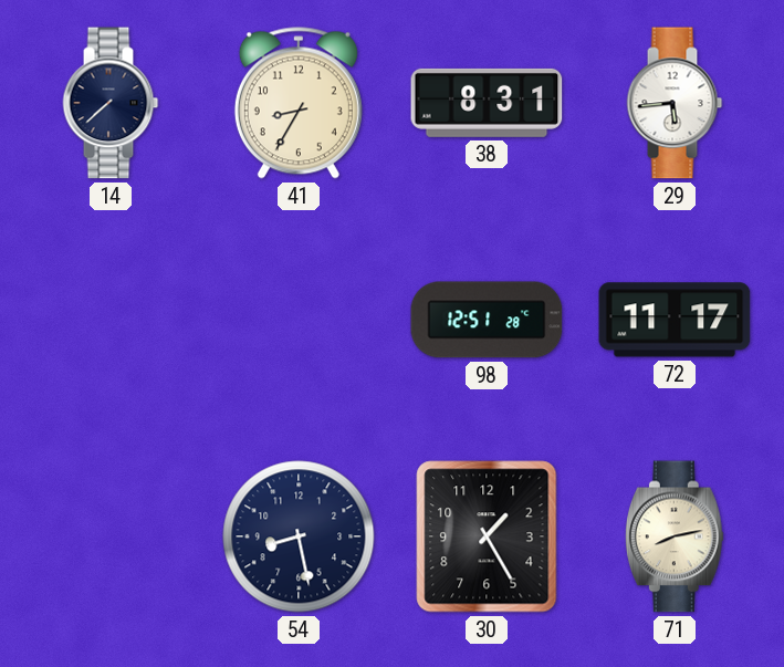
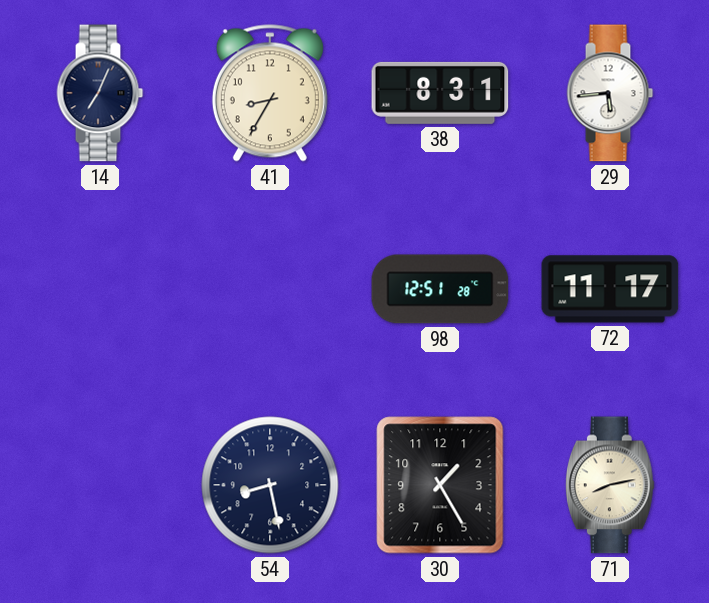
14: 7:38 -> 7:04 (100, 93)
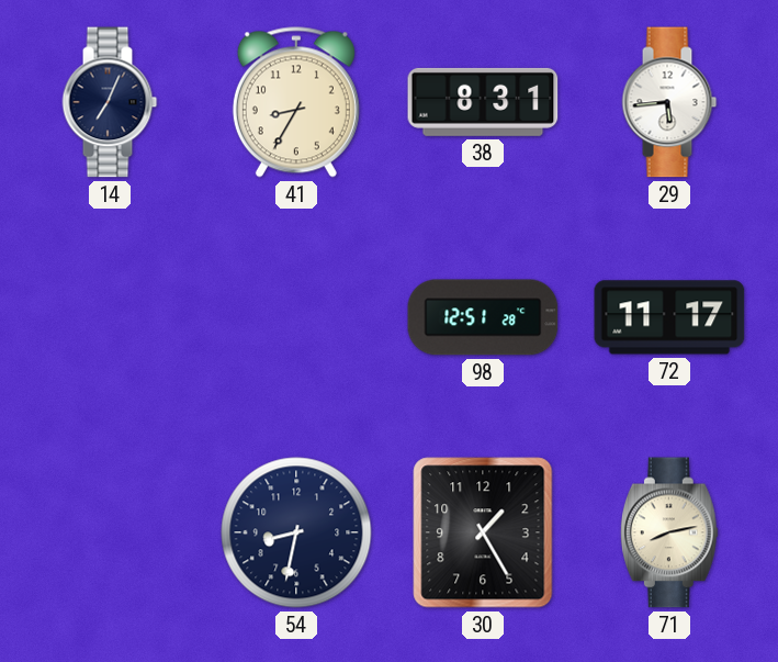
54: 8:28 -> 8:32 (296, 532)
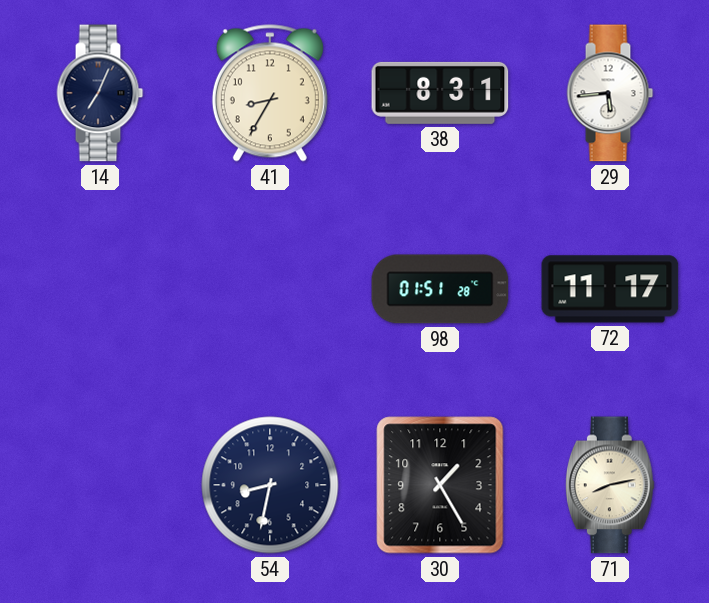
98: 12:51 -> 01:51 (440, 289)
